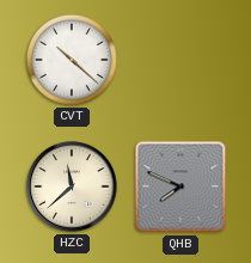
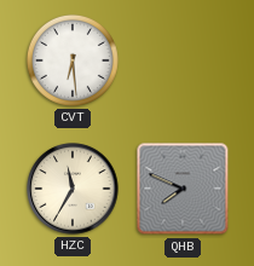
CVT: 10:22 -> 6:29 (73, 60)
HZC: 11:38 -> 11:35 (73, 189)
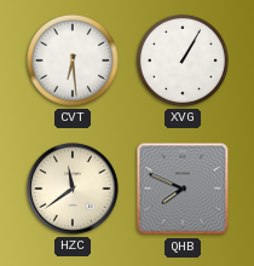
XVG: none -> 1:05 (183, 60)
HZC: 11:35 -> 11:39 (73, 189)
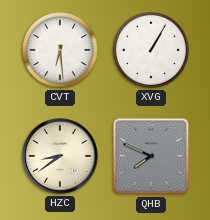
HZC: 11:39 -> 8:39 (60, 156)
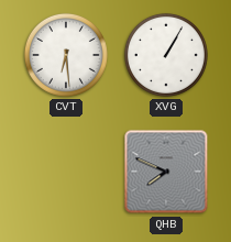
HZC: 8:39 -> none (60, 156)
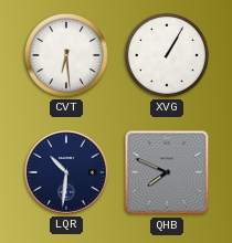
LQR: none -> 10:31 (66, 172)
